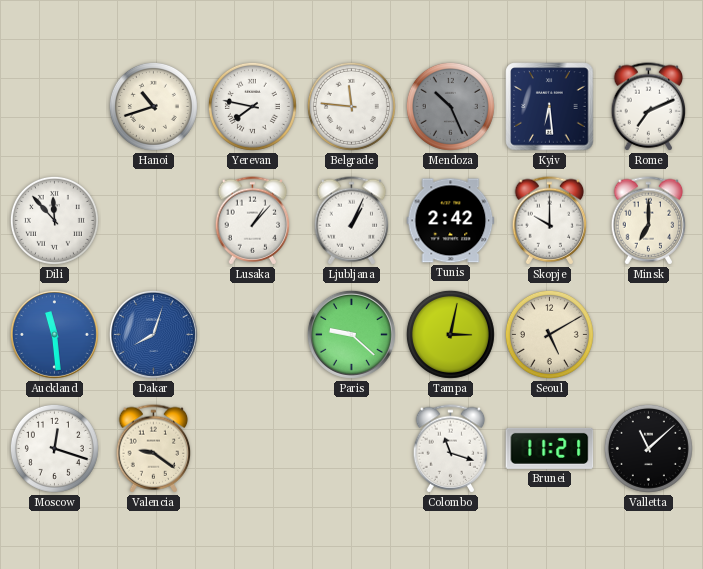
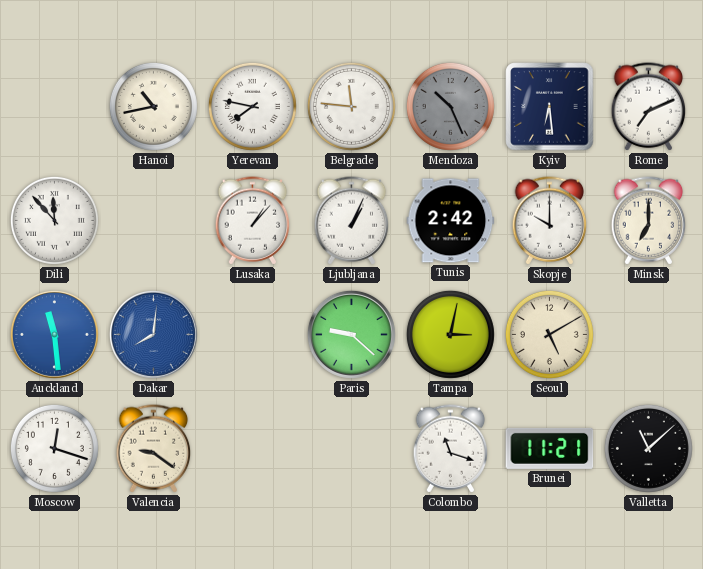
Hanoi: 10:42 -> 10:43 (153, 106)
Dakar: 8:03 -> 8:01 (153, 334)
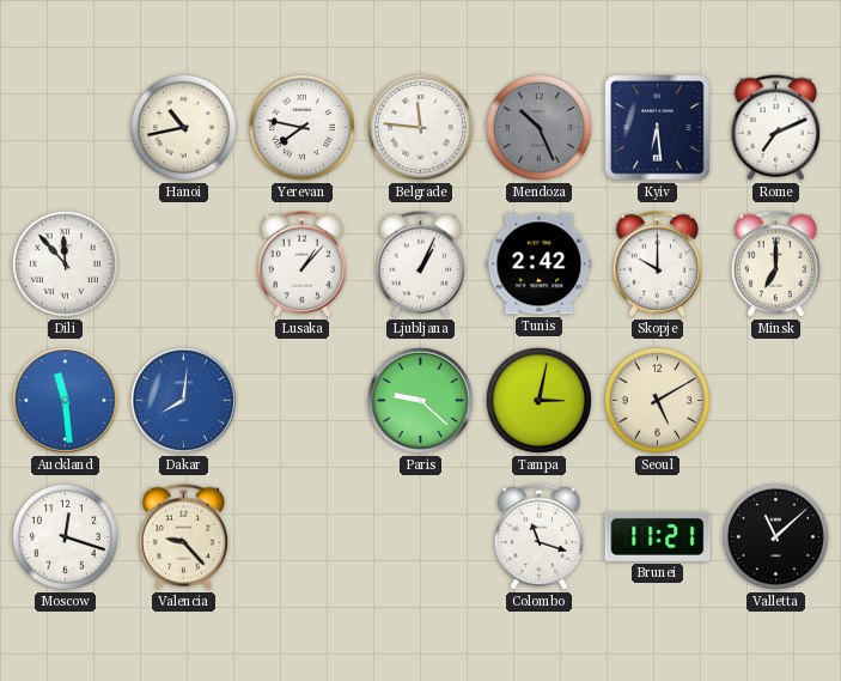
Valencia: 9:21 -> 9:23 (184, 537)
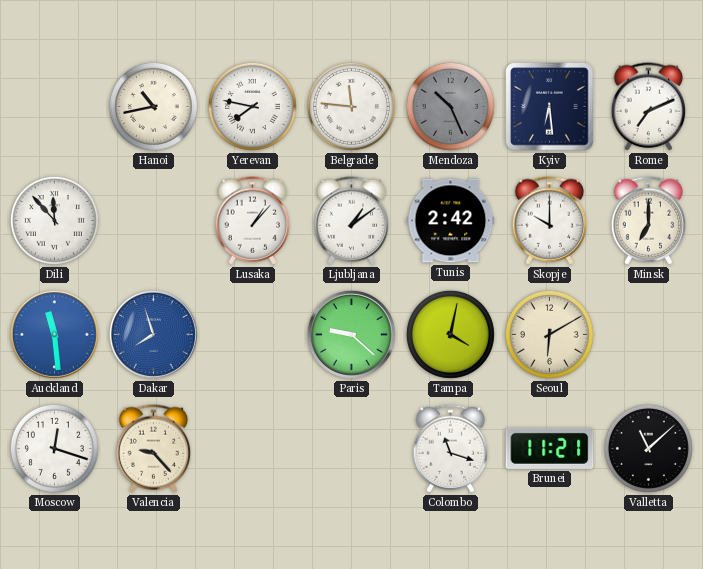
Ljubljana: 1:04 -> 1:09 (352, 221)
Dakar: 8:01 -> 7:57 (153, 334)
Tampa: 3:02 -> 4:02 (450, 334)
Seoul: 5:10 -> 6:10 (549, 334)
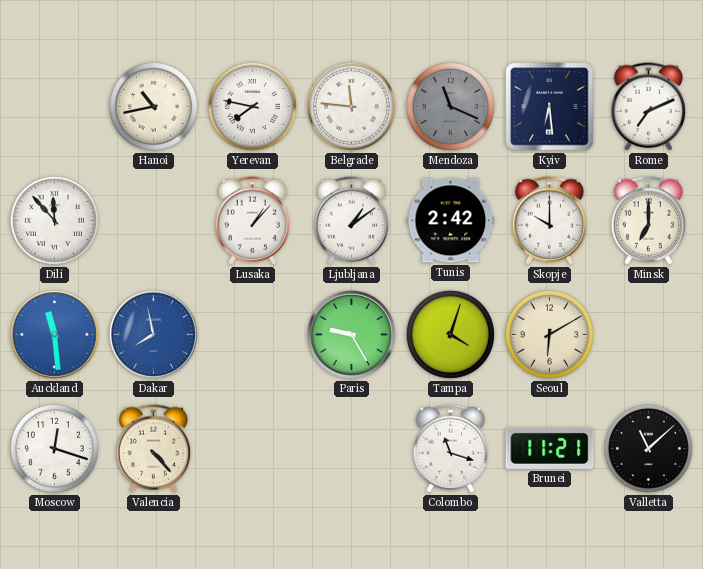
Mendoza: 10:26 -> 11:19 (450, 106)
Dakar: 7:57 -> 7:58 (153, 334)
Paris: 9:22 -> 9:25 (351, 334)
Tampa: 4:02 -> 4:03 (450, 334)
Valencia: 9:23 -> 4:23 (154, 449)
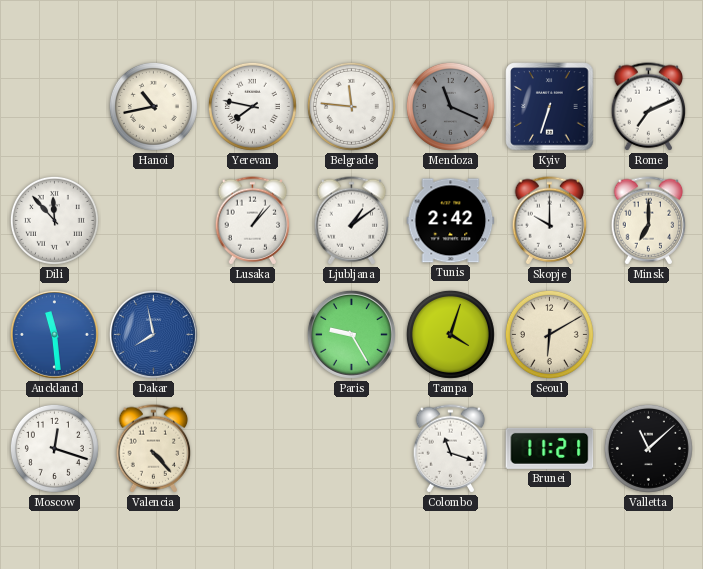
Kyiv: 6:29 -> 6:33 (550, 107)
